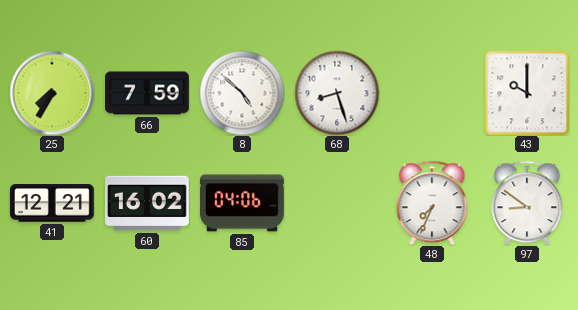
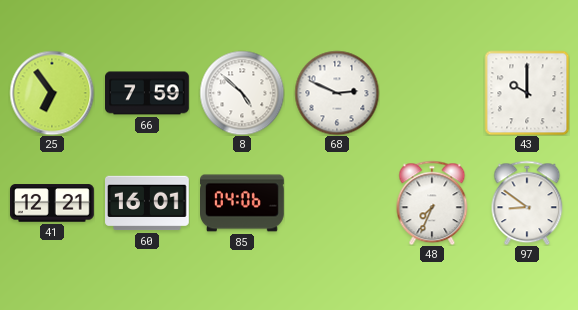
25: 7:35 -> 6:54 (52, 93)
68: 8:27 -> 2:49 (337, 93)
60: 16:02 -> 16:01 (148, 203)
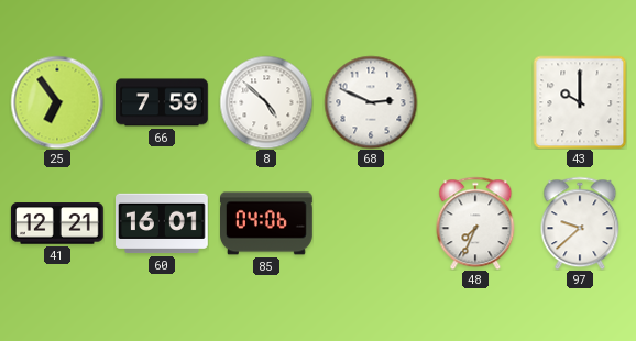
97: 8:51 -> 9:38 (580, 223)
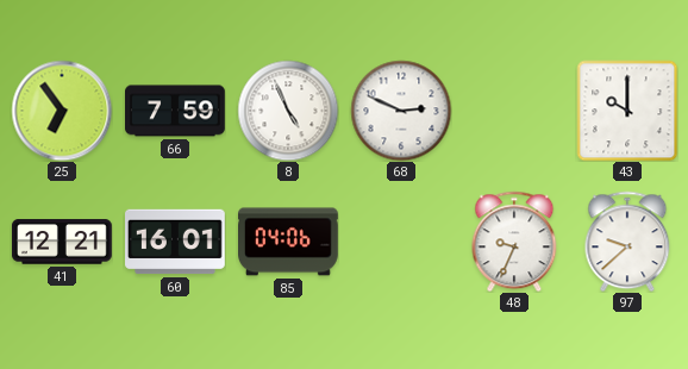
8: 4:52 -> 4:56 (288, 111)
48: 7:34 -> 9:34 (514, 242)
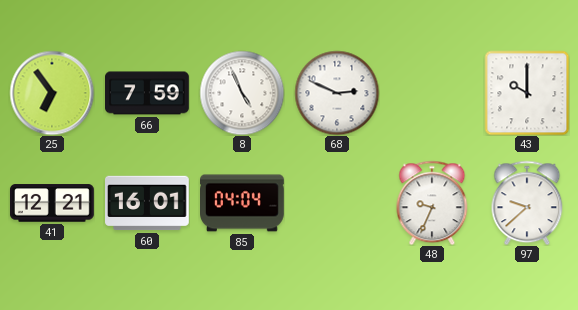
85: 04:06 -> 04:04 (243, 203)
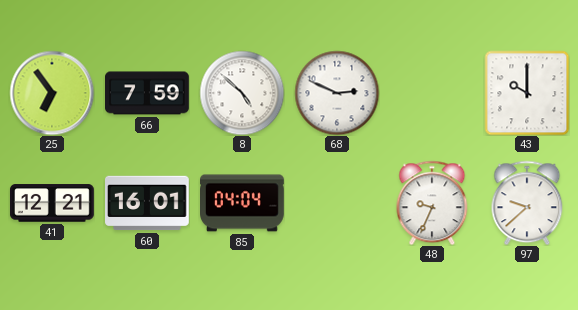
8: 4:56 -> 4:52 (242, 93)
